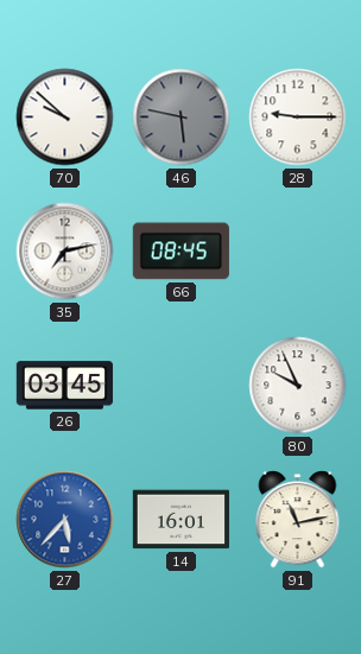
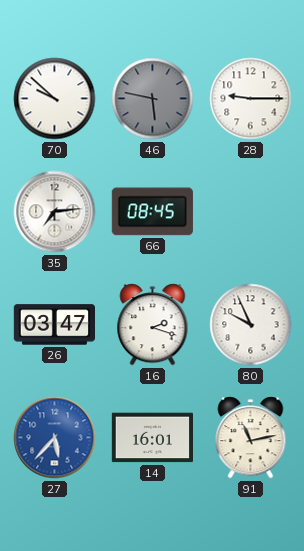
35: 7:13 -> 7:14 (55, 212)
26: 03:45 -> 03:47 (54, 325)
16: none -> 2:18 (153, 325)
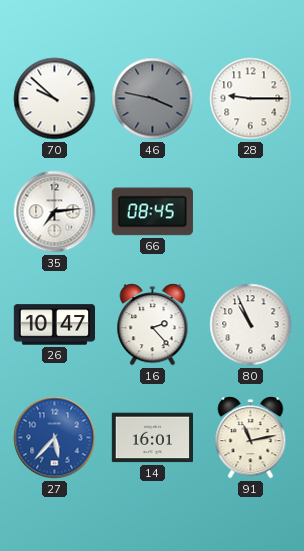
46: 5:47 -> 3:47 (153, 99)
26: 03:47 -> 10:47 (54, 325)
16: 2:18 -> 2:23 (153, 325)
80: 9:56 -> 10:56 (251, 325)
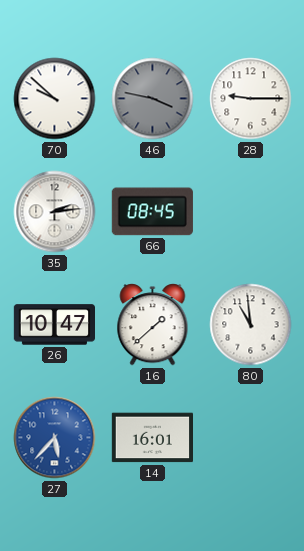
35: 7:14 -> 2:14 (55, 212)
16: 2:23 -> 1:38 (153, 325)
80: 10:56 -> 10:59 (251, 325)
91: 11:13 -> none (251, 438)
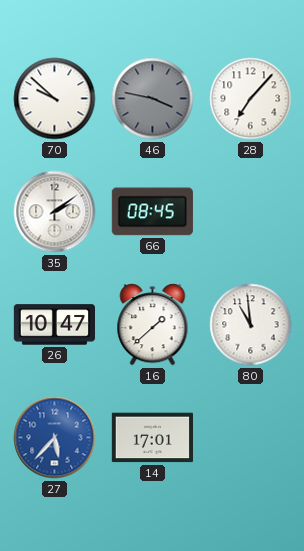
28: 9:15 -> 7:07 (251, 99)
35: 2:14 -> 2:09 (55, 212)
14: 16:01 -> 17:01 (152, 438)
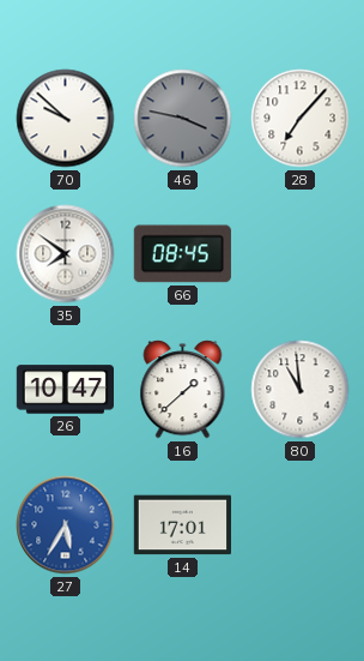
35: 2:09 -> 7:51 (66, 254)
27: 5:37 -> 5:35 (66, 525)
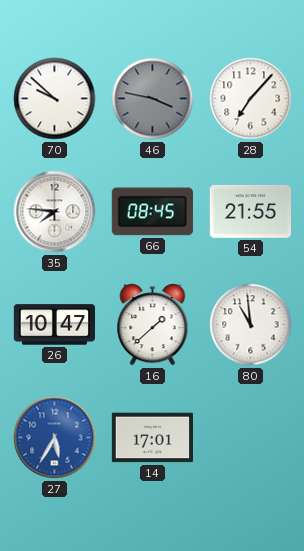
35: 7:51 -> 7:46 (55, 212)
54: none -> 21:55 (250, 211)
